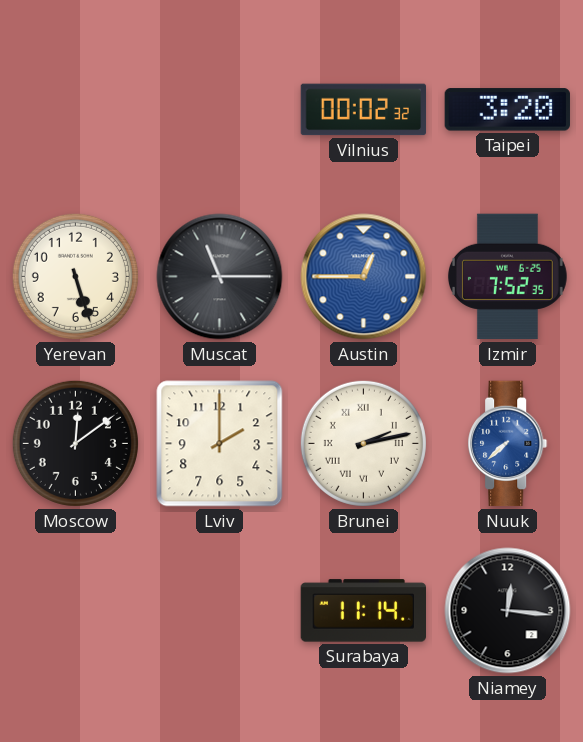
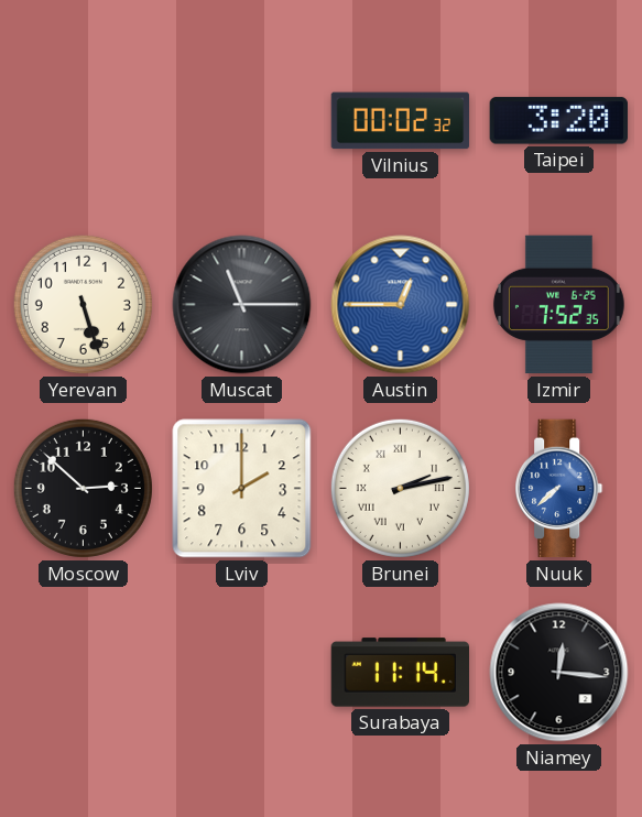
Moscow: 12:09 -> 2:52 (83, 488)
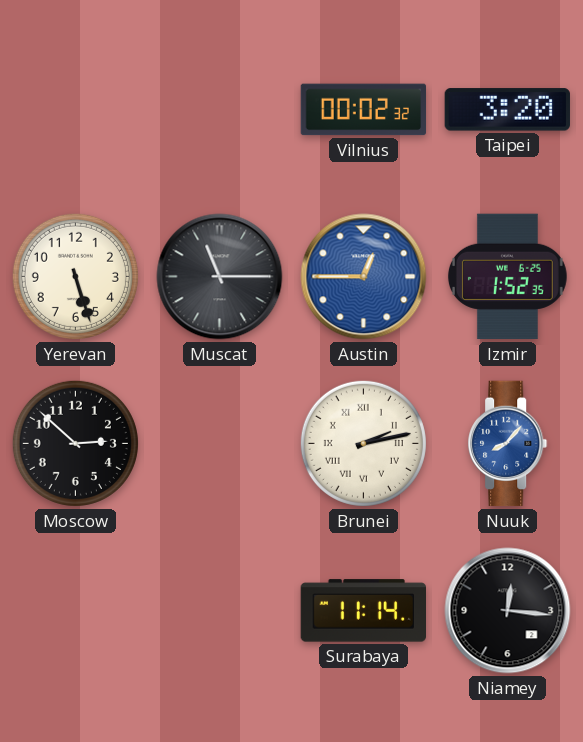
Izmir: 7:52 -> 1:52 (507, 277)
Lviv: 2:00 -> none (242, 489)
Nuuk: 7:38 -> 8:07 (508, 444)
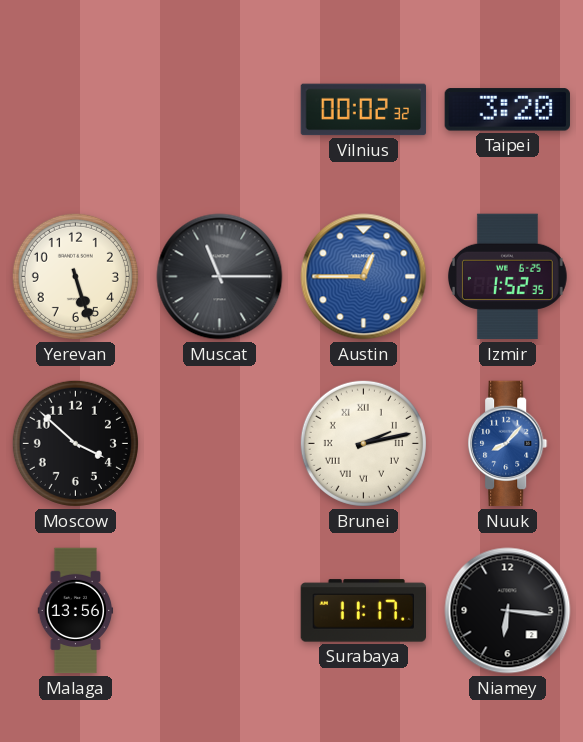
Moscow: 2:52 -> 3:52 (75, 443)
Malaga: none -> 13:56 (76, 611)
Surabaya: 11:14 -> 11:17 (364, 611)
Niamey: 12:16 -> 6:16 (508, 611)
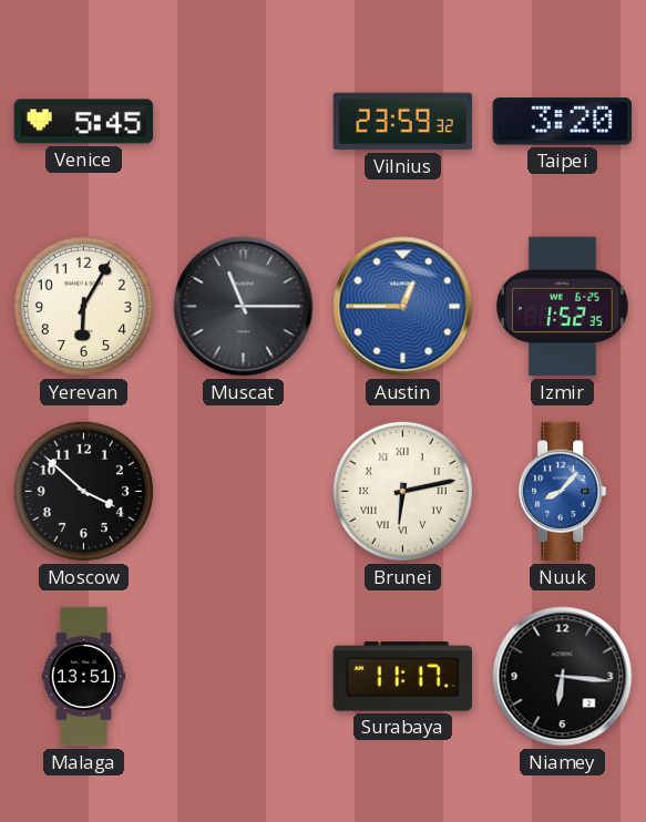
Venice: none -> 5:45 (84, 122)
Vilnius: 00:02 -> 23:59 (403, 122)
Yerevan: 5:27 -> 6:05 (83, 306)
Brunei: 2:13 -> 6:13 (402, 491)
Malaga: 13:56 -> 13:51 (84, 677)
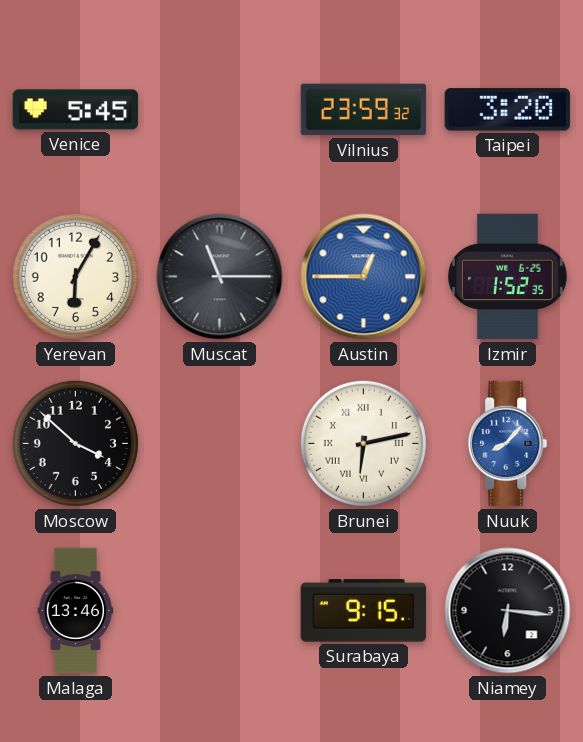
Malaga: 13:51 -> 13:46 (76, 611)
Surabaya: 11:17 -> 9:15 (364, 611)
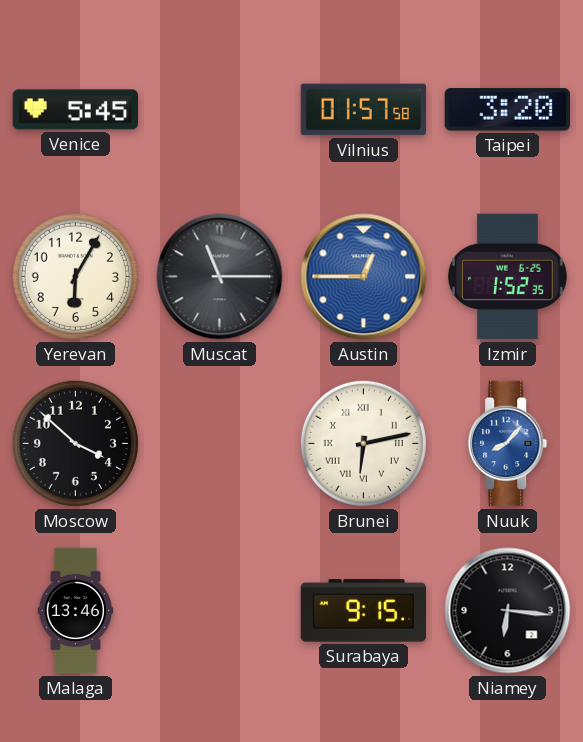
Vilnius: 23:59 -> 01:57 (364, 110)
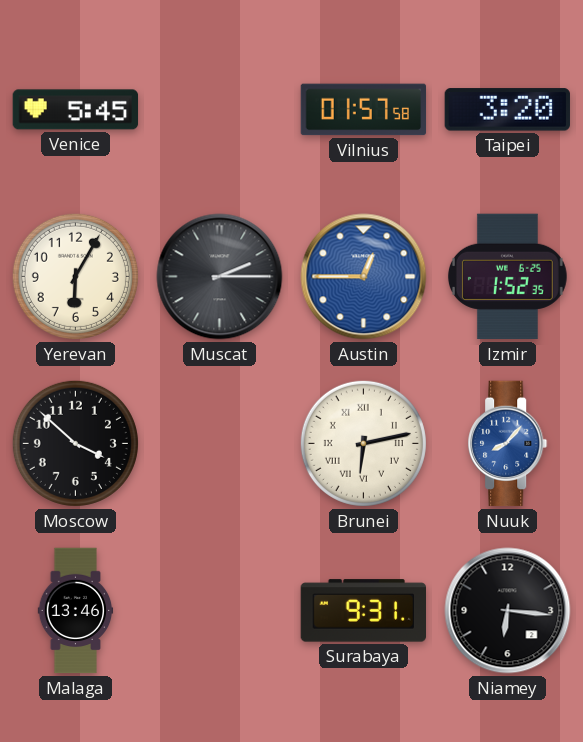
Muscat: 11:15 -> 2:15 (220, 277)
Surabaya: 9:15 -> 9:31 (364, 611)
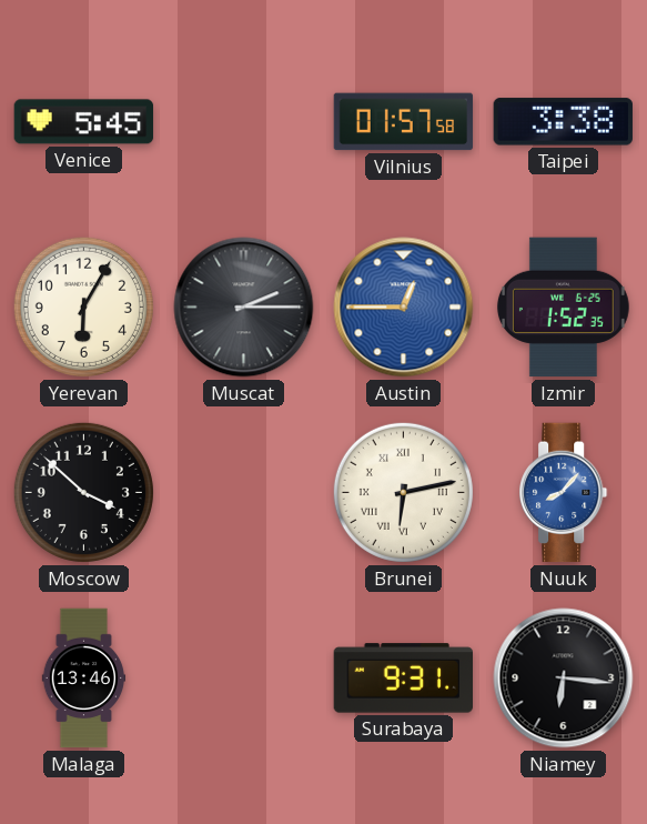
Taipei: 3:20 -> 3:38 (563, 122)
